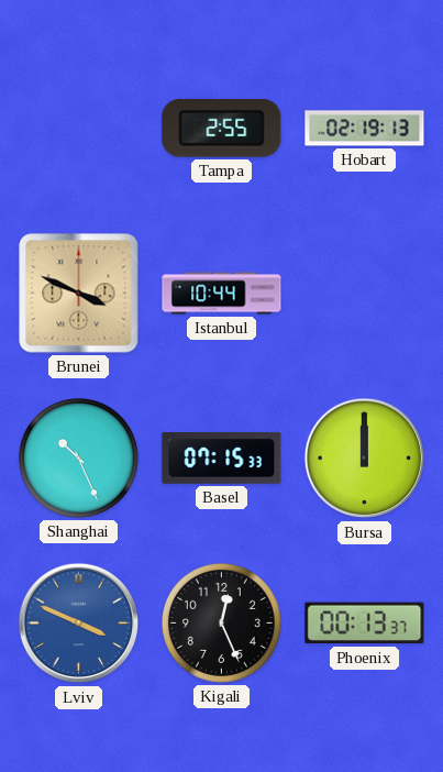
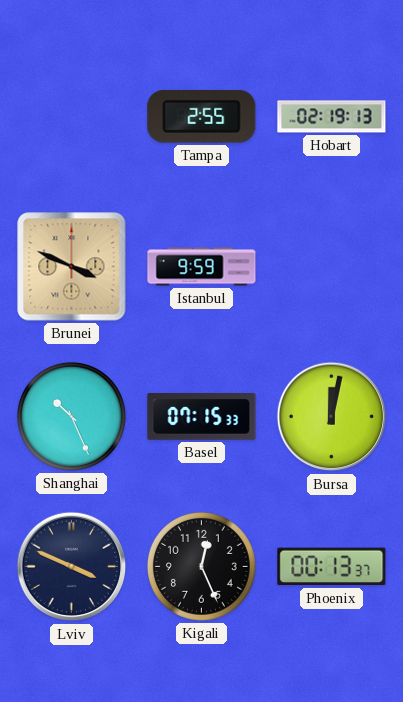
Istanbul: 10:44 -> 9:59 (202, 267)
Bursa: 12:00 -> 12:02 (332, 417)
Lviv dial: blue -> navy (72, 567)
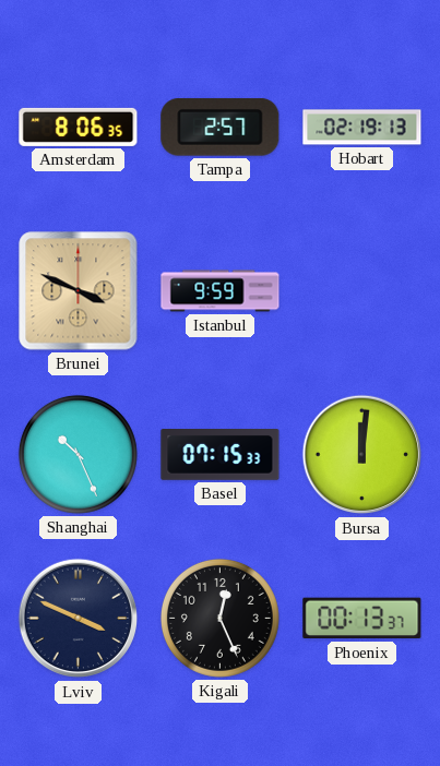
Amsterdam: none -> 8:06 (79, 127)
Tampa: 2:55 -> 2:57 (221, 127)
Bursa: 12:02 -> 12:01 (362, 455)
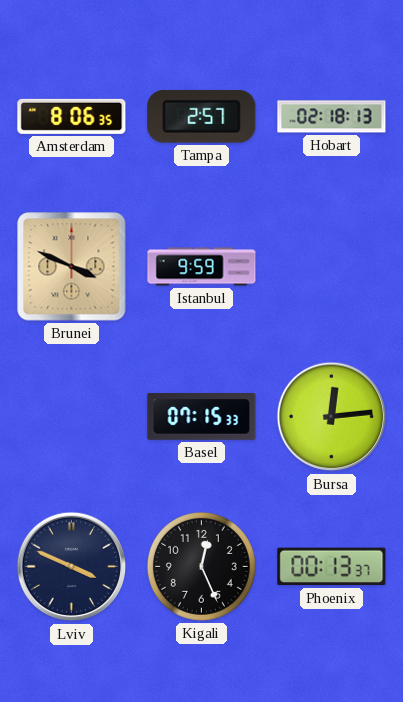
Hobart: 02:19 -> 02:18 (332, 117)
Shanghai: 10:26 -> none (78, 454)
Bursa: 12:01 -> 12:14 (332, 417)
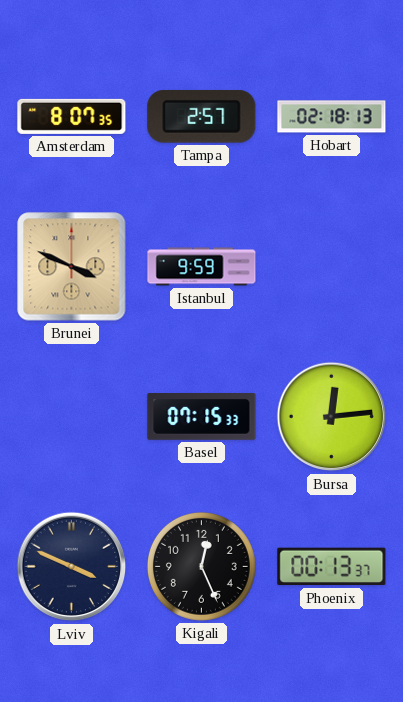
Amsterdam: 8:06 -> 8:07 (72, 116)
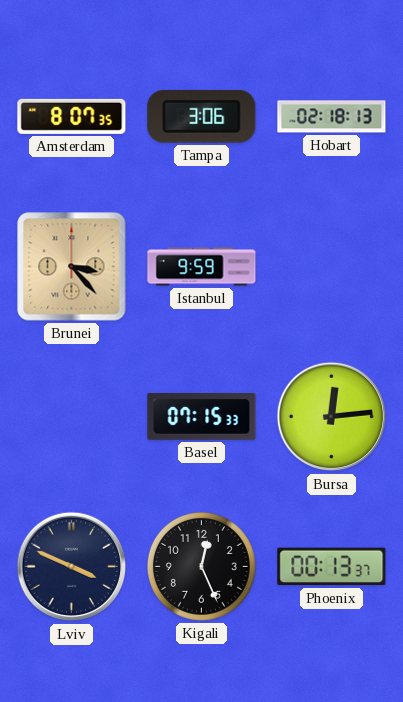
Tampa: 2:57 -> 3:06 (202, 116)
Brunei: 3:49 -> 3:23 (72, 267)
